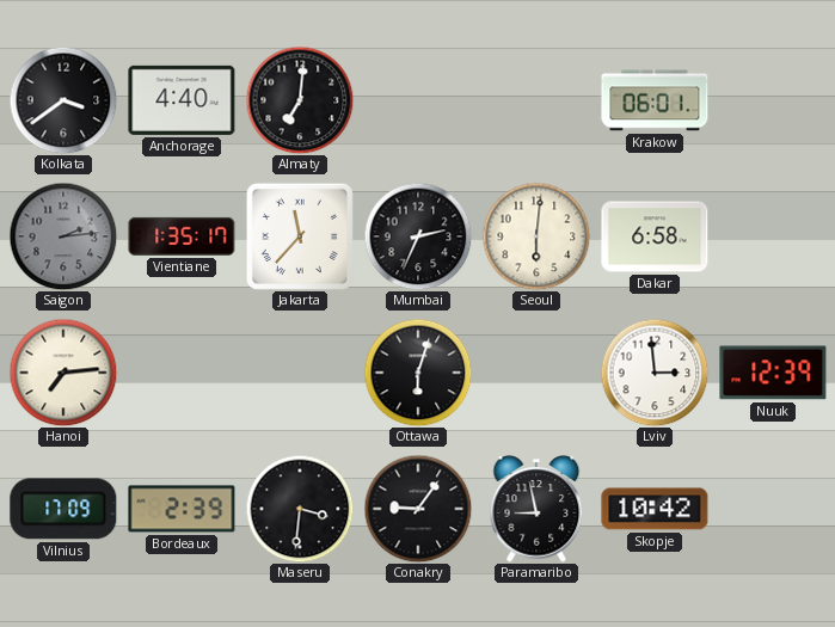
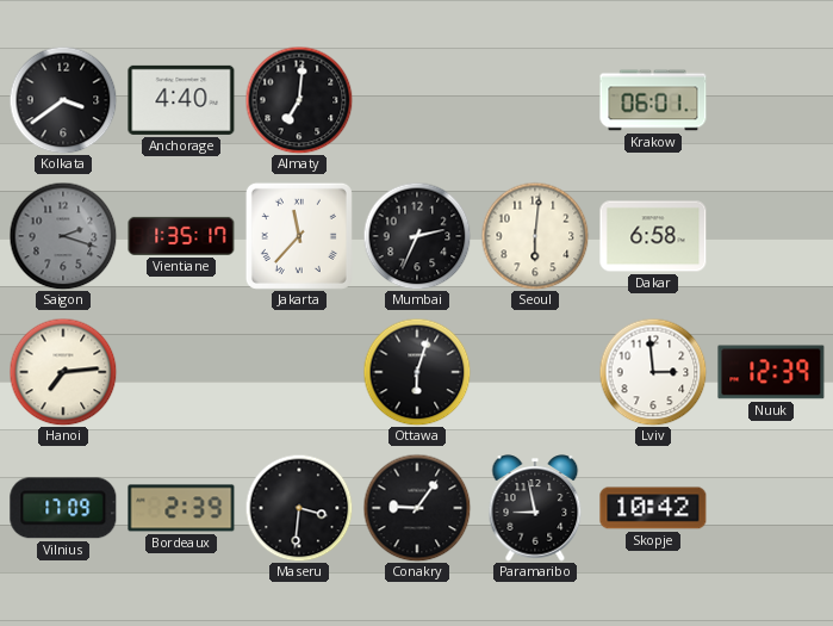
Saigon: 2:14 -> 2:18 (63, 236)
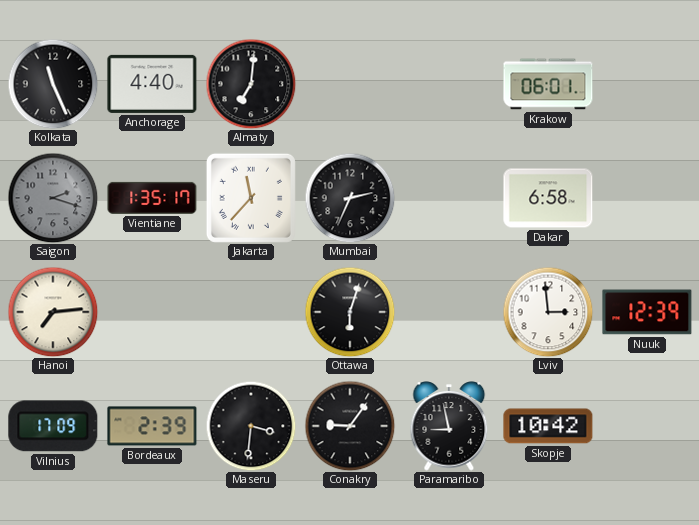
Kolkata: 3:39 -> 11:26 (53, 84)
Seoul: 6:01 -> none (535, 236)
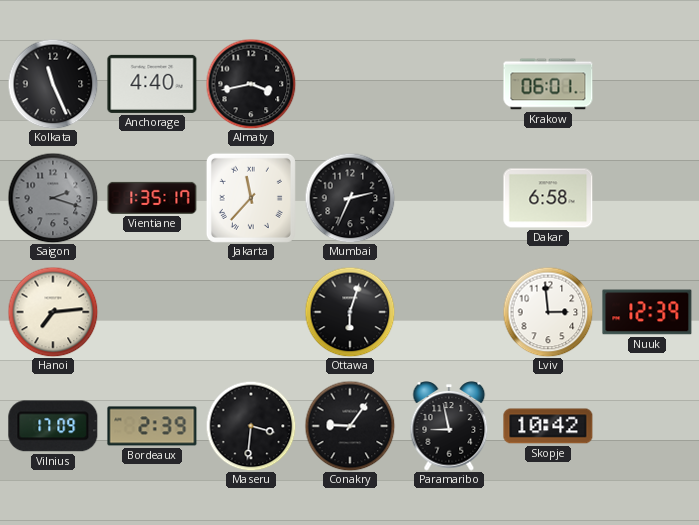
Almaty: 7:01 -> 3:43 (251, 84)
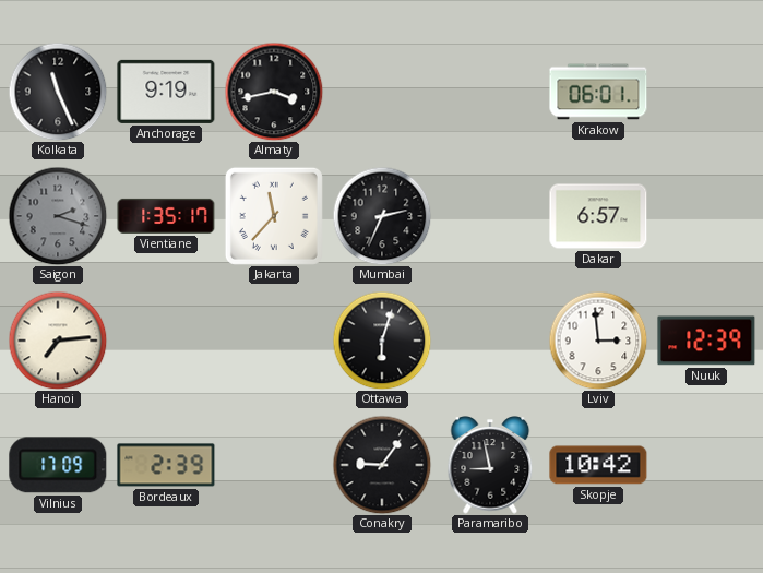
Anchorage: 4:40 -> 9:19 (166, 92)
Dakar: 6:58 -> 6:57 (598, 216)
Maseru: 3:31 -> none (251, 426)
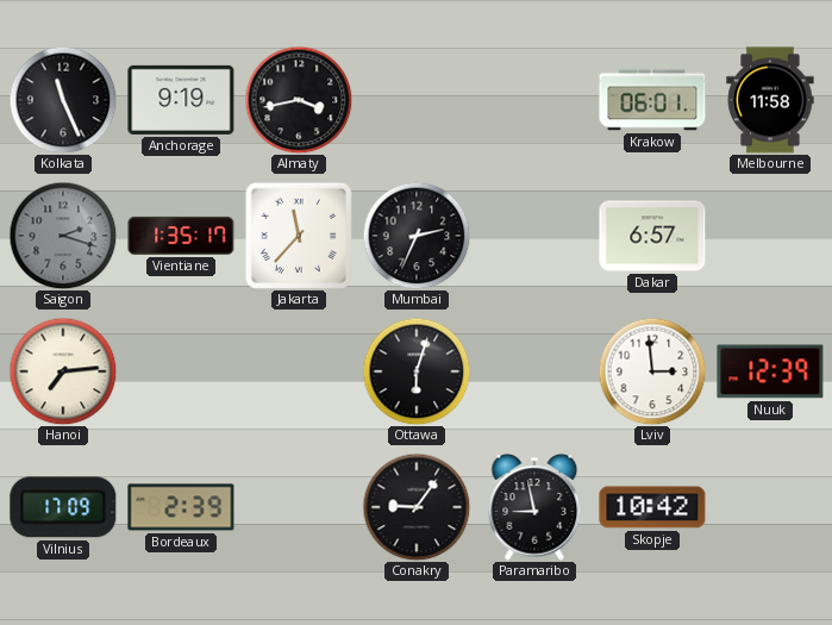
Melbourne: none -> 11:58 (770, 100)
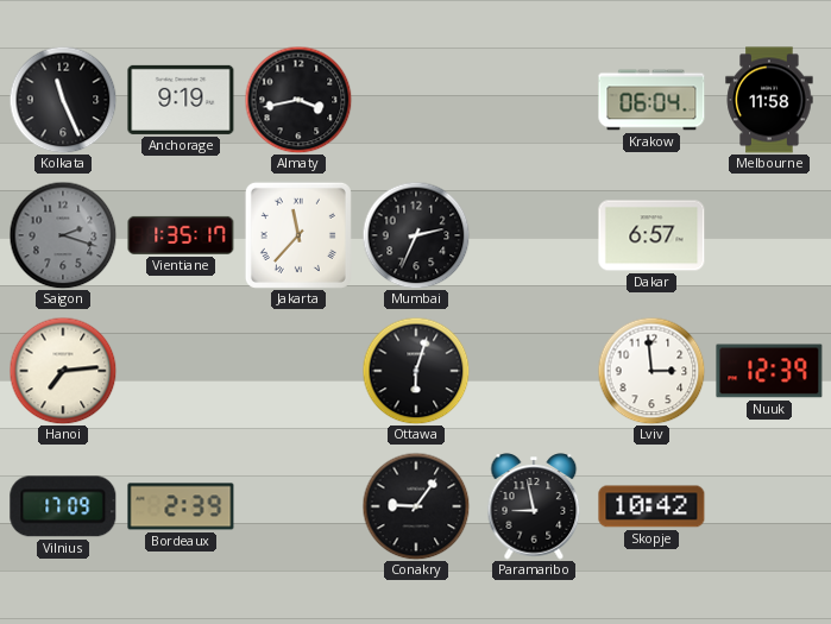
Krakow: 06:01 -> 06:04 (651, 100)
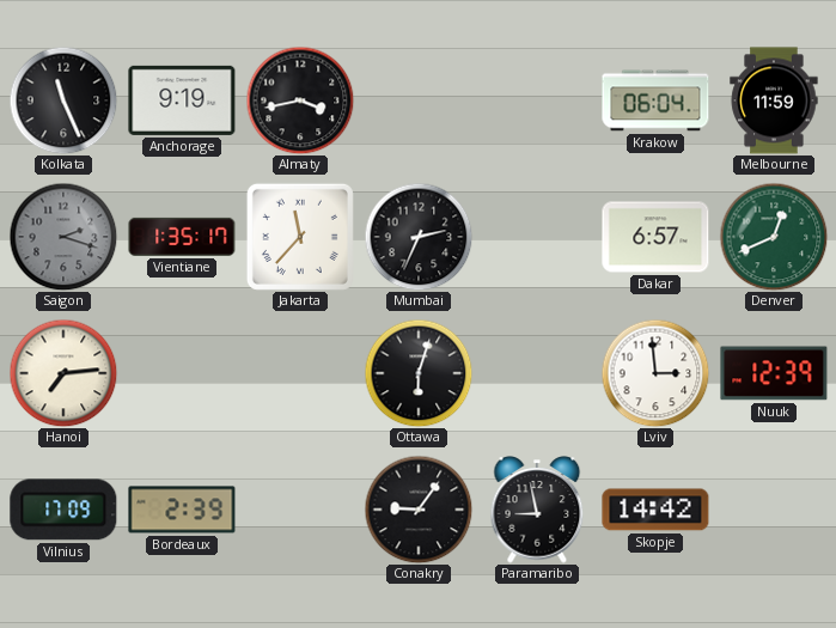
Melbourne: 11:58 -> 11:59 (774, 100)
Denver: none -> 12:41 (774, 237)
Skopje: 10:42 -> 14:42 (655, 510)
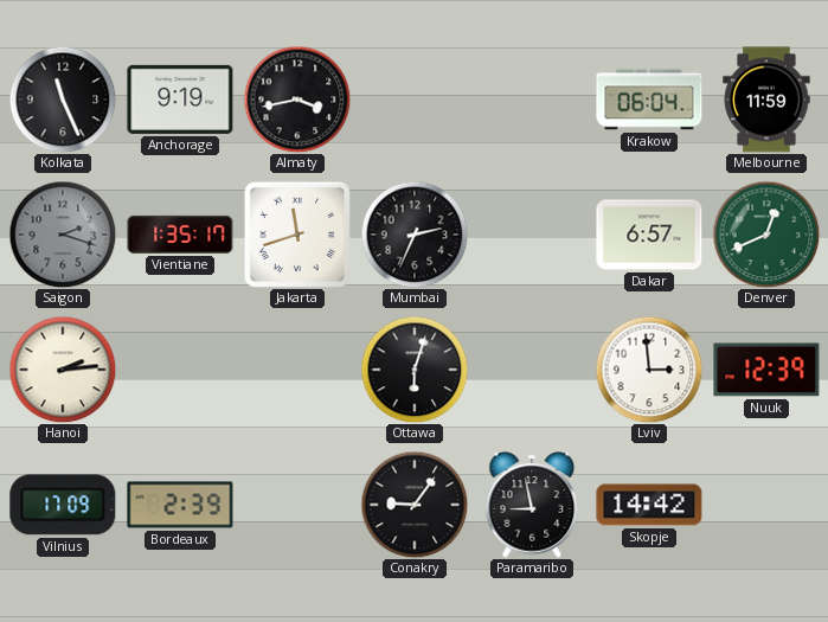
Jakarta: 11:37 -> 11:42 (297, 235)
Hanoi: 7:14 -> 2:14 (63, 370)
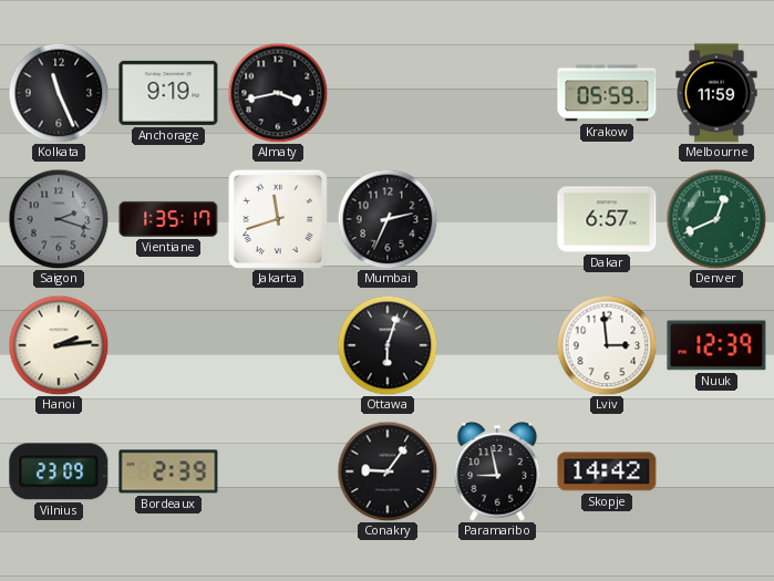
Krakow: 06:04 -> 05:59 (607, 93)
Vilnius: 17:09 -> 23:09 (59, 471)
